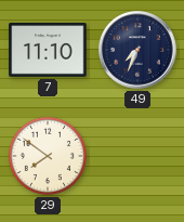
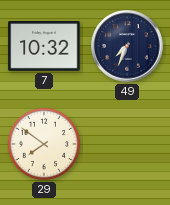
7: 11:10 -> 10:32 (44, 47)
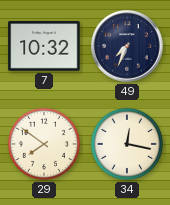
34: none -> 12:17 (127, 144)
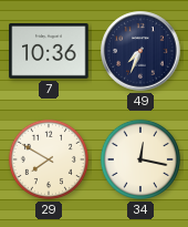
7: 10:32 -> 10:36 (49, 52)
29: 7:51 -> 7:50 (49, 159)
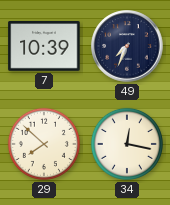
7: 10:36 -> 10:39 (44, 47)
29: 7:50 -> 7:52 (44, 144)
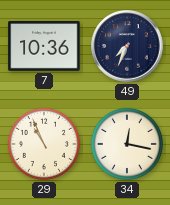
7: 10:39 -> 10:36 (44, 47)
29: 7:52 -> 10:56 (44, 144)
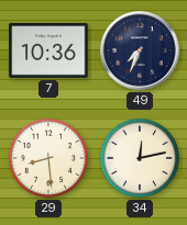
29: 10:56 -> 8:29 (48, 158)
34: 12:17 -> 12:13 (140, 158)
